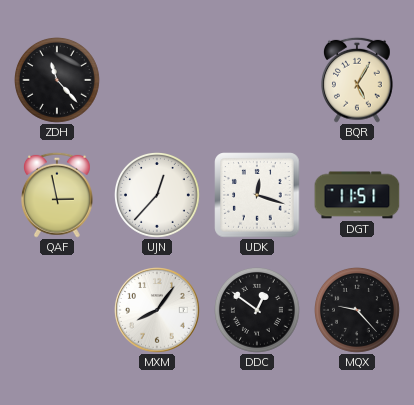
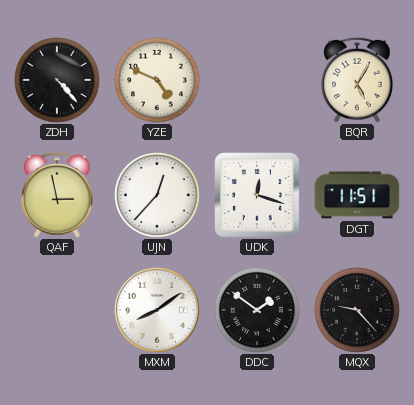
ZDH: 11:23 -> 4:23 (58, 81)
YZE: none -> 4:49 (158, 81)
MXM: 8:06 -> 8:09 (157, 310)
DDC: 12:51 -> 1:51 (258, 311)
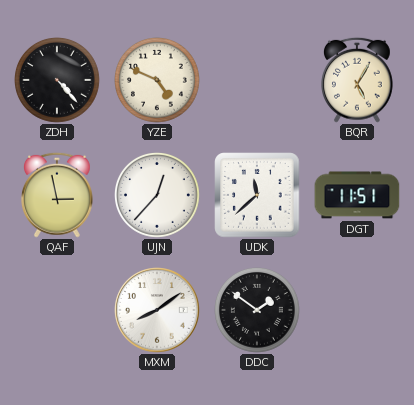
UDK: 12:18 -> 11:38 (257, 195)
MQX: 9:23 -> none (358, 311)
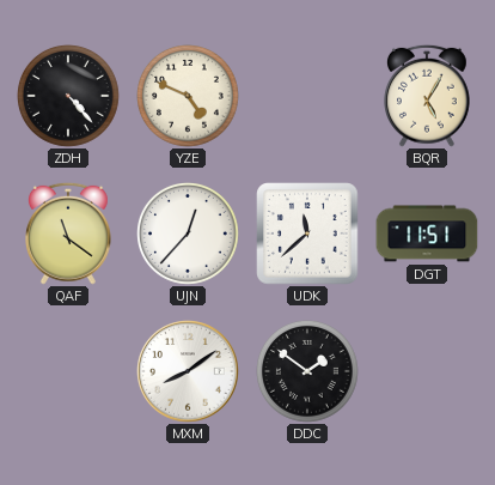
QAF: 2:58 -> 11:21 (69, 234)
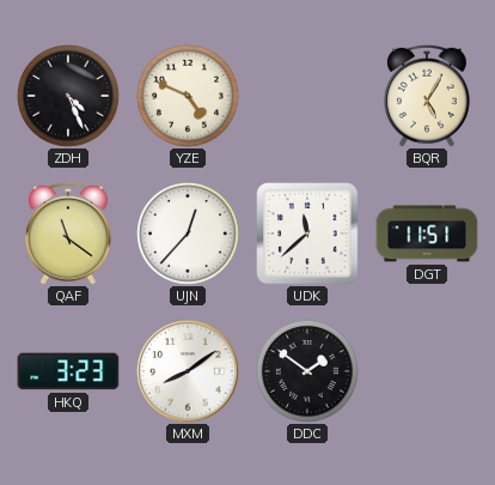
ZDH: 4:23 -> 4:26 (69, 97)
HKQ: none -> 3:23 (68, 371)
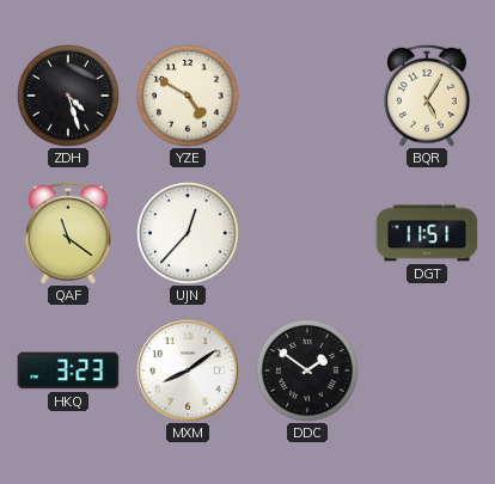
ZDH: 4:26 -> 4:27 (69, 97)
YZE: 4:49 -> 4:50 (189, 97)
UDK: 11:38 -> none (307, 234)
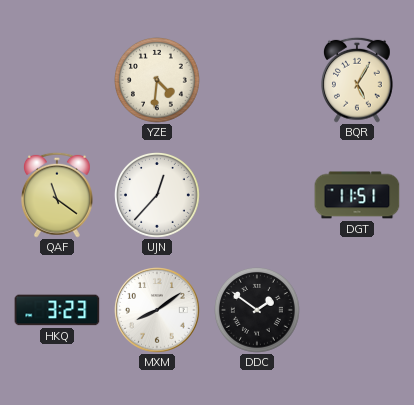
ZDH: 4:27 -> none (69, 97)
YZE: 4:50 -> 4:31 (158, 81)
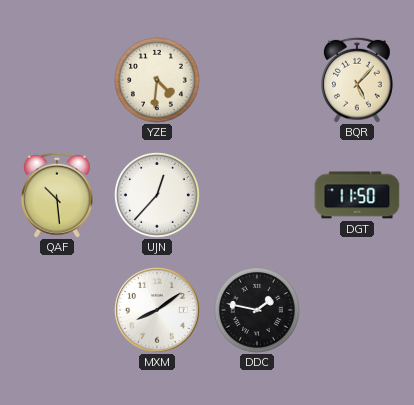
BQR: 5:05 -> 5:07 (358, 80)
QAF: 11:21 -> 10:29 (58, 195)
DGT: 11:51 -> 11:50 (357, 195)
HKQ: 3:23 -> none (57, 310)
DDC: 1:51 -> 1:47 (258, 311)
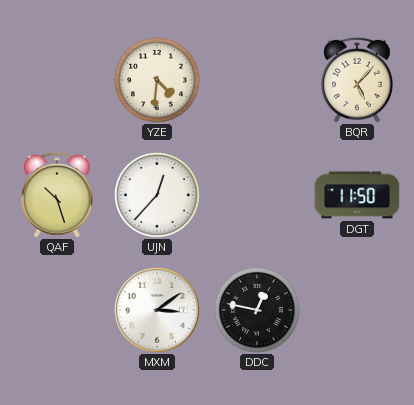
QAF: 10:29 -> 10:27 (58, 195)
MXM: 8:09 -> 3:09 (157, 310)
DDC: 1:47 -> 12:47 (258, 311)
